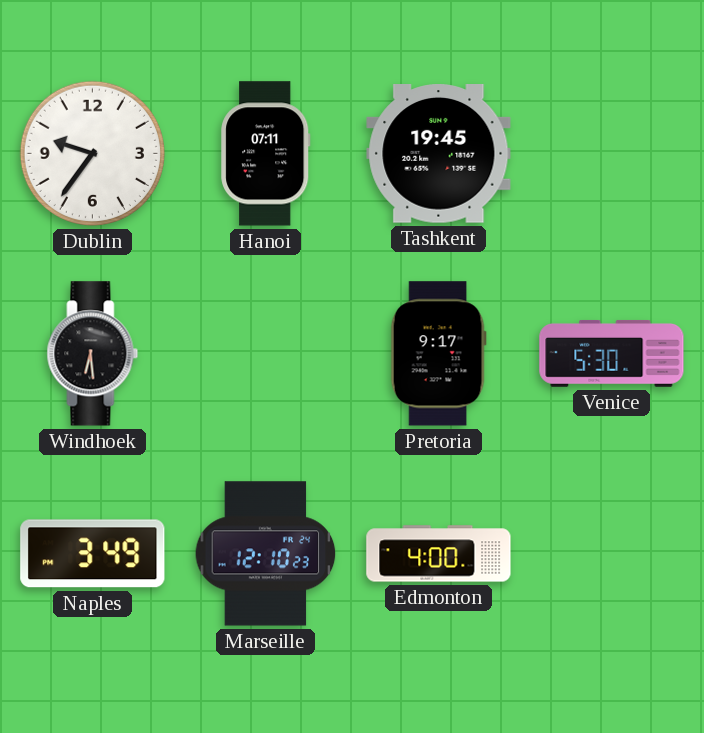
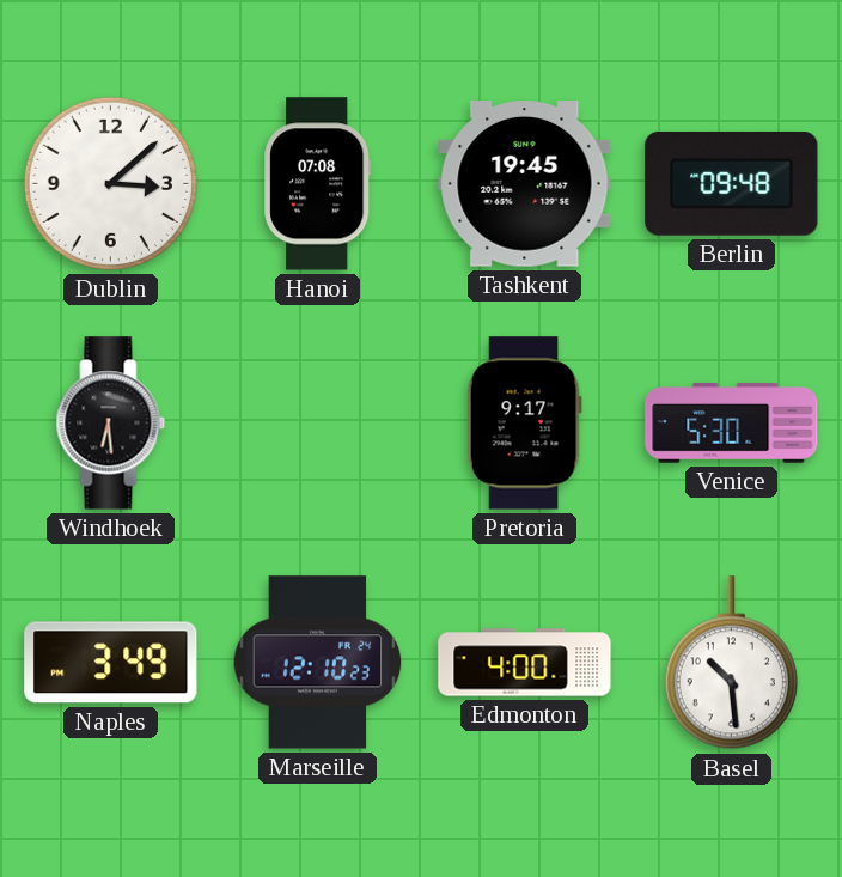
Dublin: 9:36 -> 3:08 (110, 183)
Hanoi: 07:11 -> 07:08 (318, 184)
Berlin: none -> 09:48 (732, 183)
Basel: none -> 10:29 (731, 663)
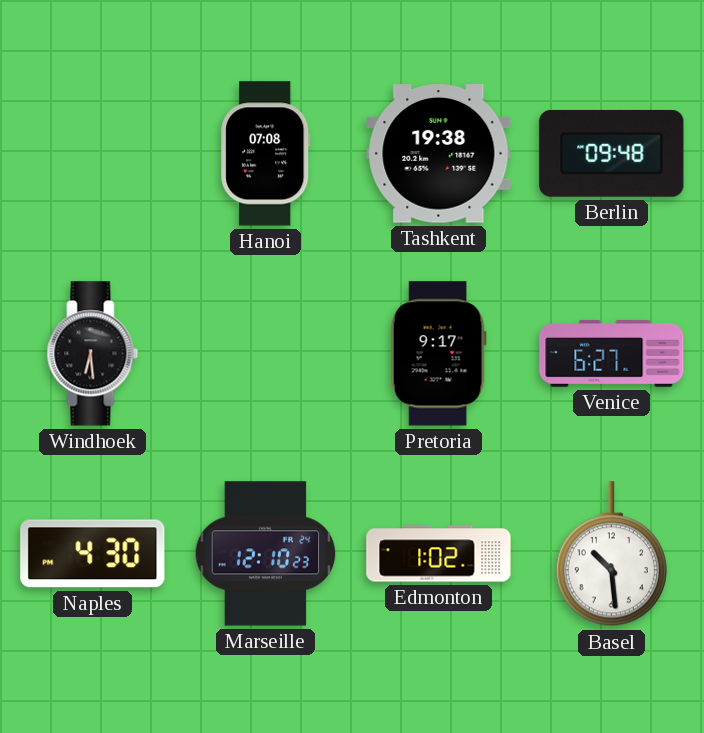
Dublin: 3:08 -> none (110, 183)
Tashkent: 19:45 -> 19:38 (439, 154)
Venice: 5:30 -> 6:27 (612, 353)
Naples: 3:49 -> 4:30 (93, 554)
Edmonton: 4:00 -> 1:02 (439, 554)
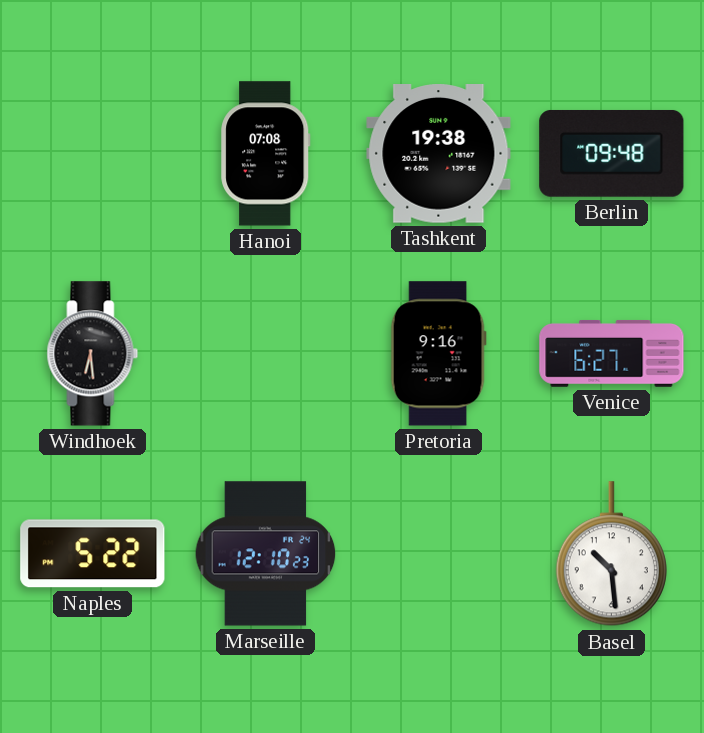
Pretoria: 9:17 -> 9:16 (438, 354)
Naples: 4:30 -> 5:22 (93, 554)
Edmonton: 1:02 -> none (439, 554)
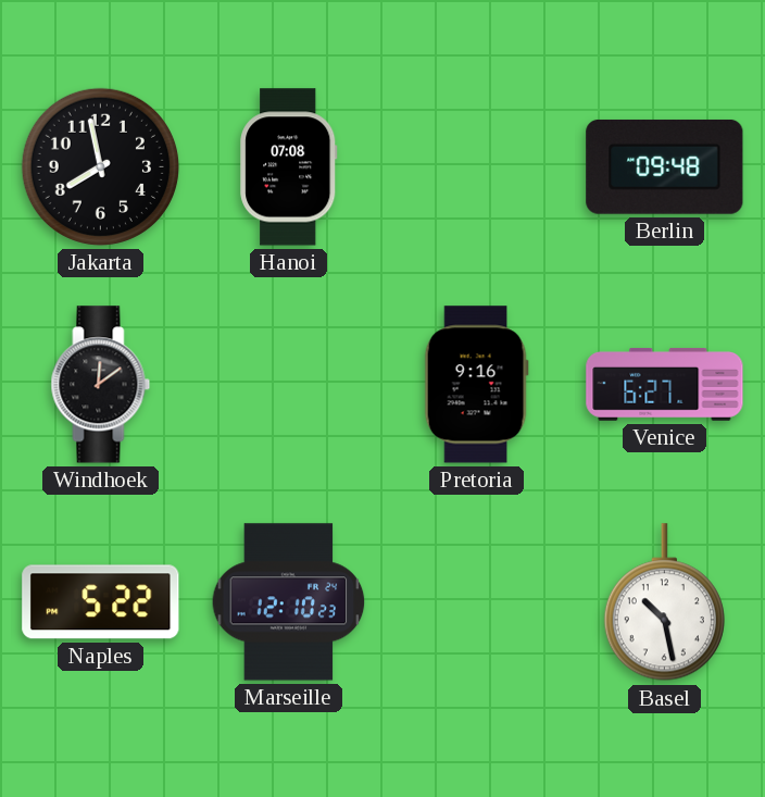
Jakarta: none -> 7:58 (100, 166)
Tashkent: 19:38 -> none (439, 154)
Windhoek: 6:29 -> 12:09 (101, 385)
Basel: 10:29 -> 10:28 (664, 602)
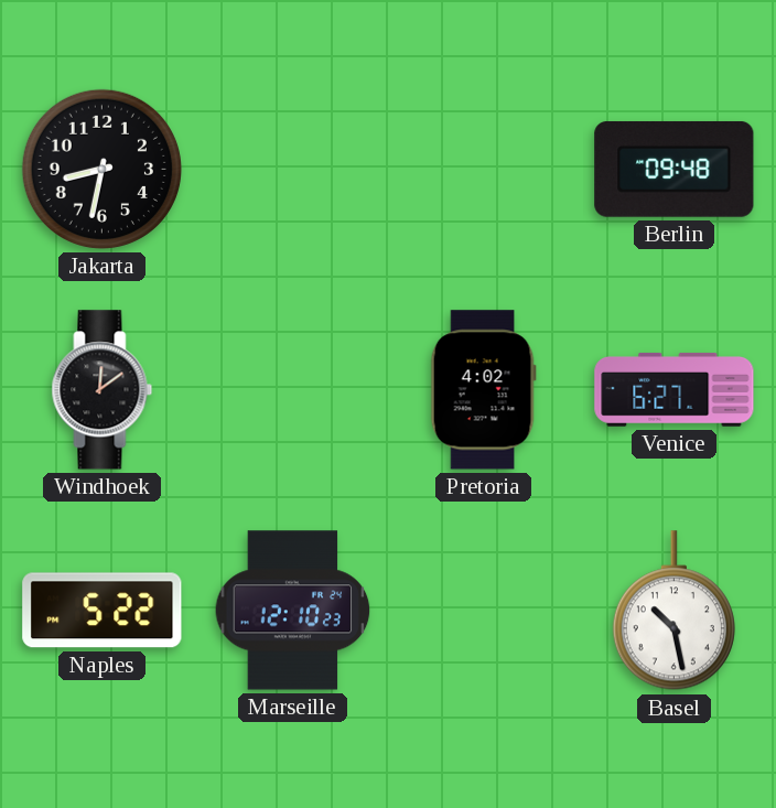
Jakarta: 7:58 -> 8:32 (101, 169)
Hanoi: 07:08 -> none (289, 167)
Pretoria: 9:16 -> 4:02 (483, 390)
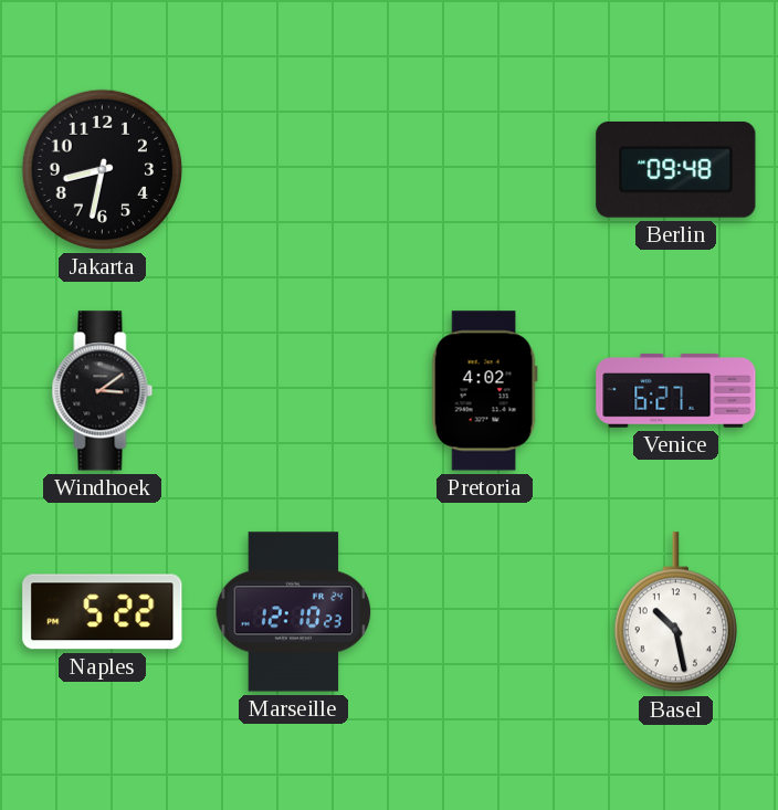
Windhoek: 12:09 -> 3:09 (103, 391)
